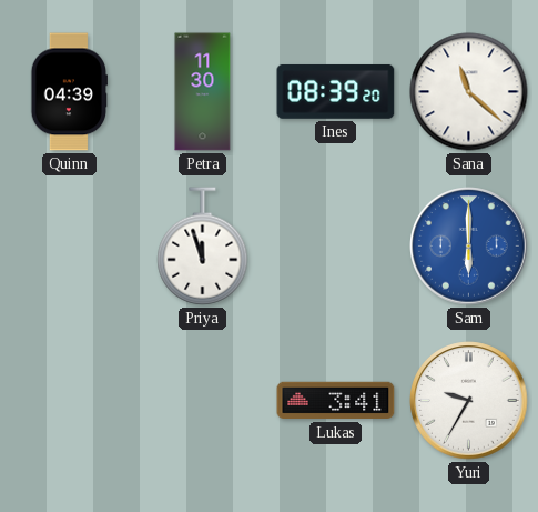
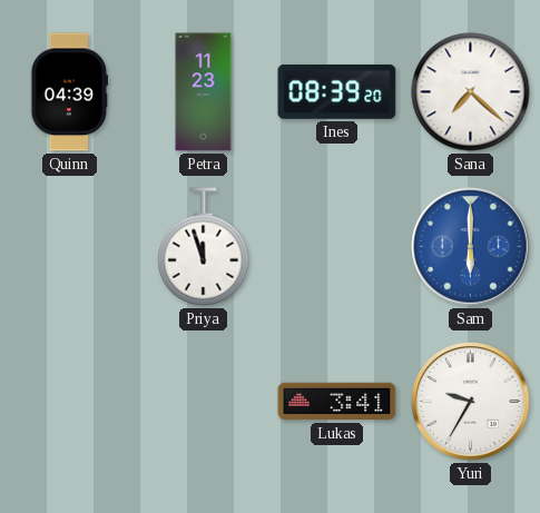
Petra: 11:30 -> 11:23 (204, 92)
Sana: 11:22 -> 7:22 (471, 92)
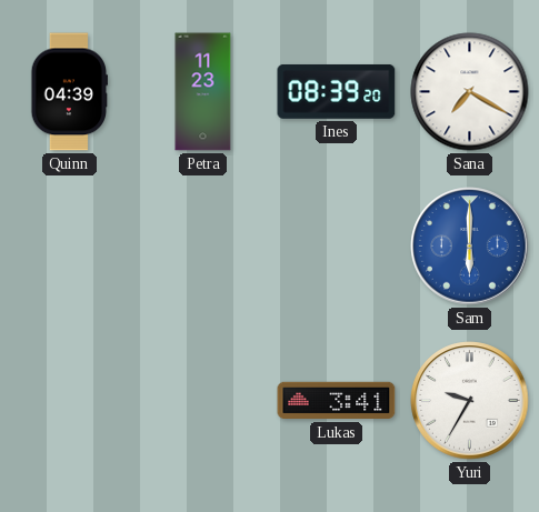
Sana: 7:22 -> 7:20 (470, 92)
Priya: 11:57 -> none (204, 247)
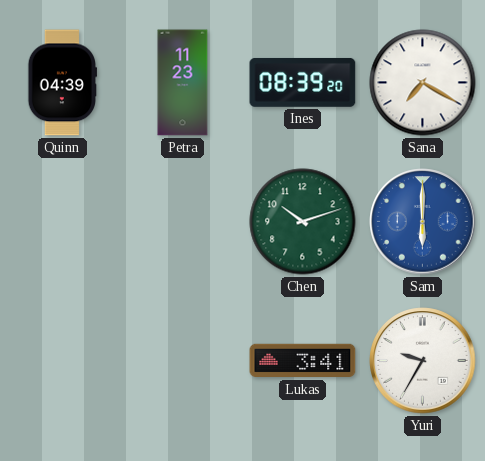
Chen: none -> 10:12 (303, 222)
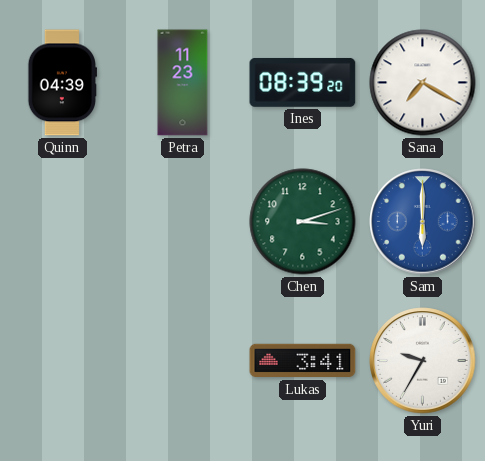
Chen: 10:12 -> 3:12 (303, 222)
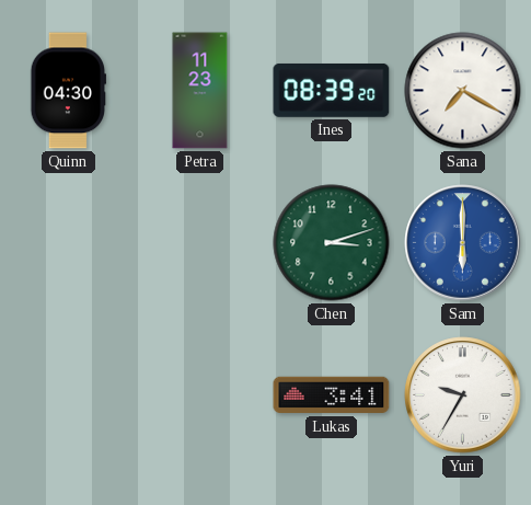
Quinn: 04:39 -> 04:30 (68, 91)
